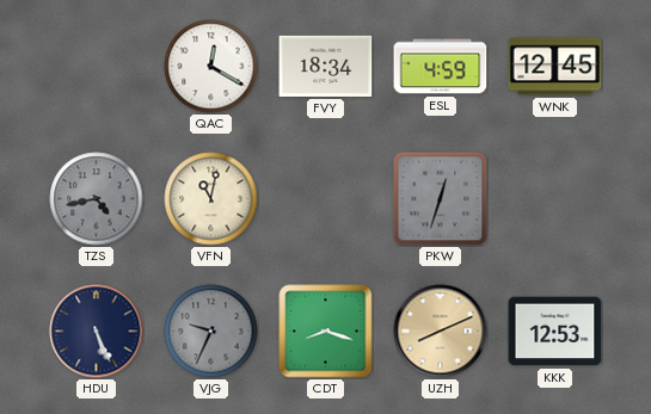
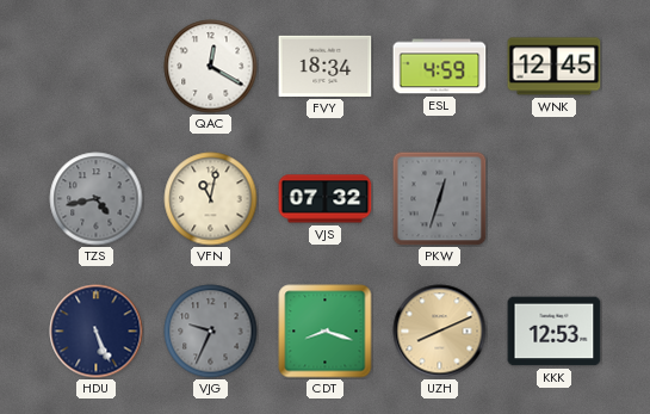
VJS: none -> 07:32 (326, 199)
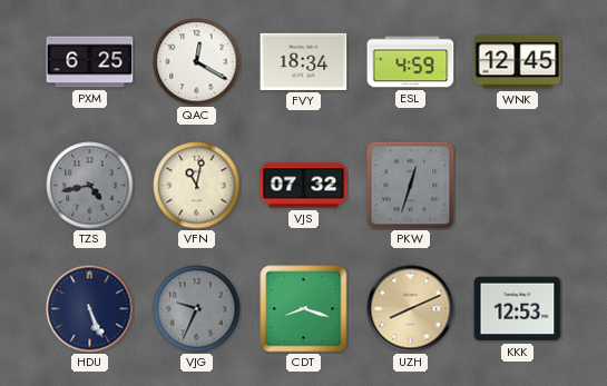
PXM: none -> 6:25 (90, 62)
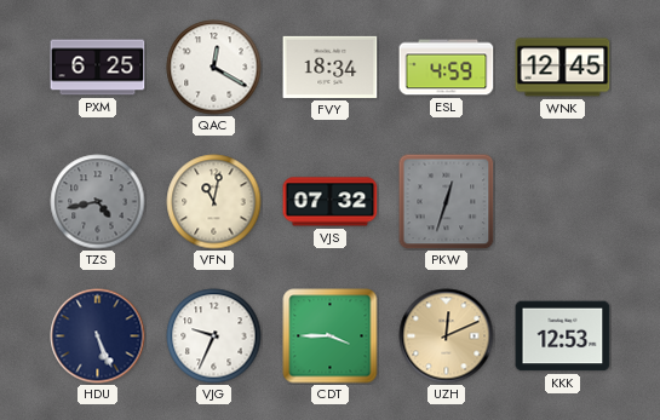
VJG dial: grey -> white (214, 336)
CDT: 8:18 -> 3:45 (331, 336)
UZH: 8:11 -> 12:11 (447, 336)
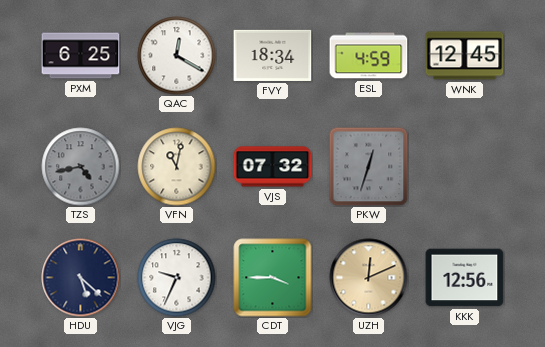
HDU: 5:26 -> 5:22 (81, 278)
KKK: 12:53 -> 12:56 (465, 278)
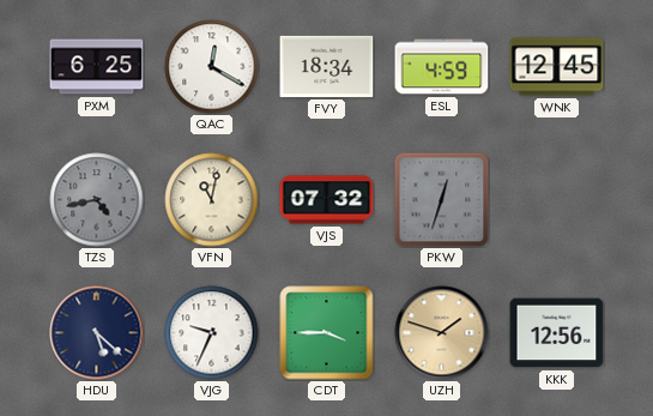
UZH: 12:11 -> 1:48 (442, 333)
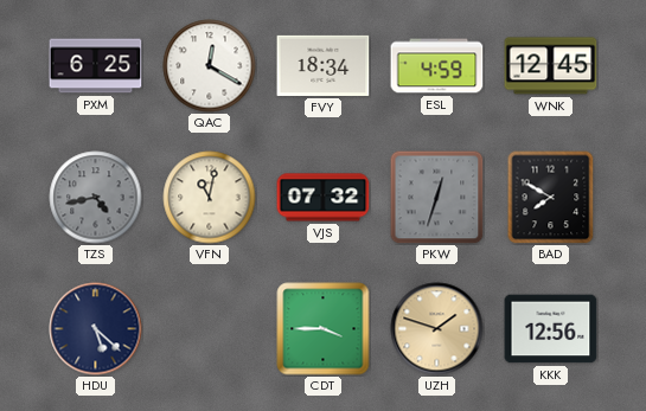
BAD: none -> 7:50 (551, 198)
VJG: 9:34 -> none (212, 333)
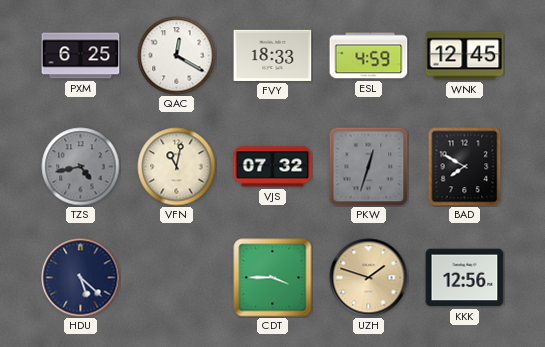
FVY: 18:34 -> 18:33 (273, 55)
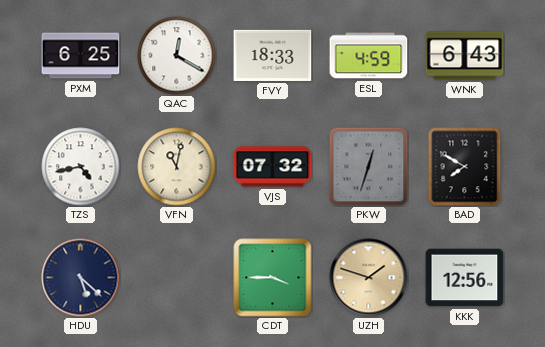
WNK: 12:45 -> 6:43 (465, 56)
TZS dial: grey -> white (81, 167)
